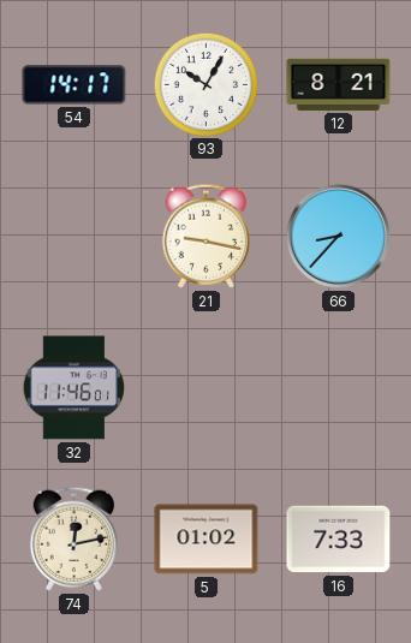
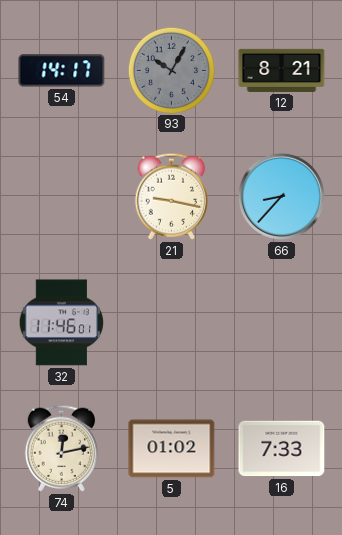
93 dial: white -> grey (171, 70)
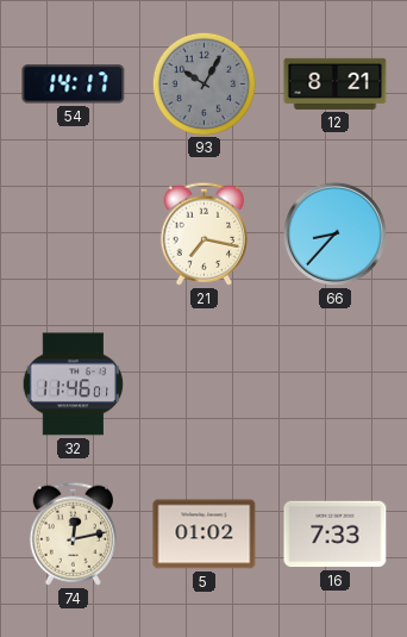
21: 9:17 -> 7:17 (203, 233)
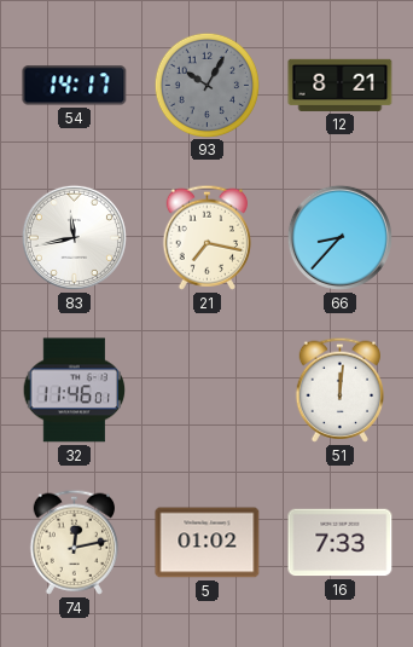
83: none -> 11:43 (74, 237)
51: none -> 12:01 (339, 389)
